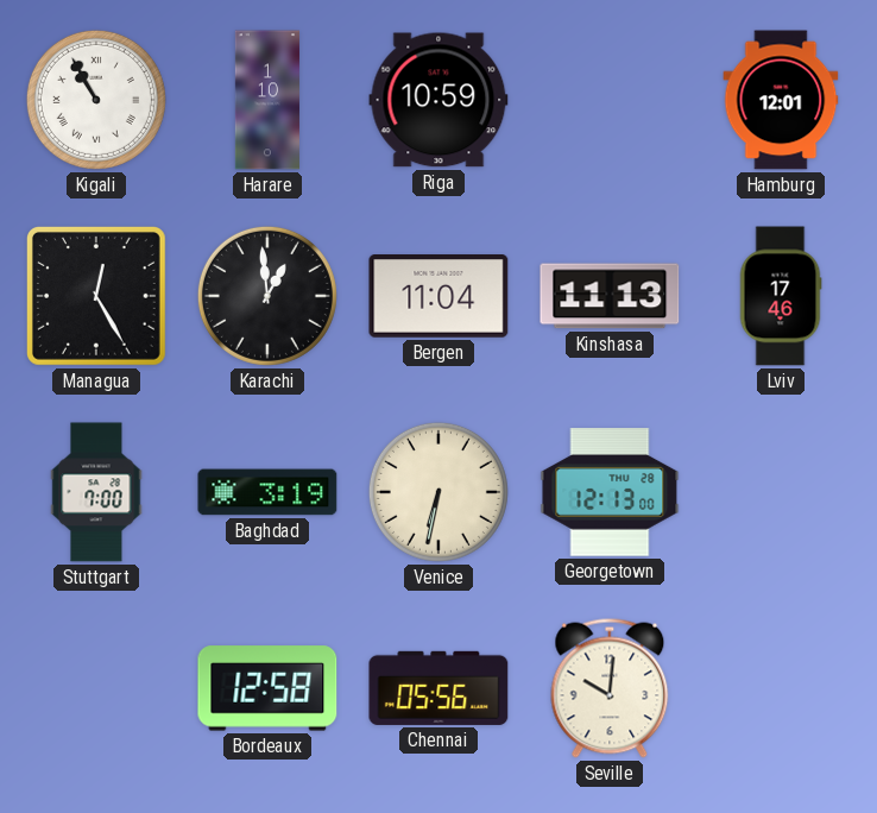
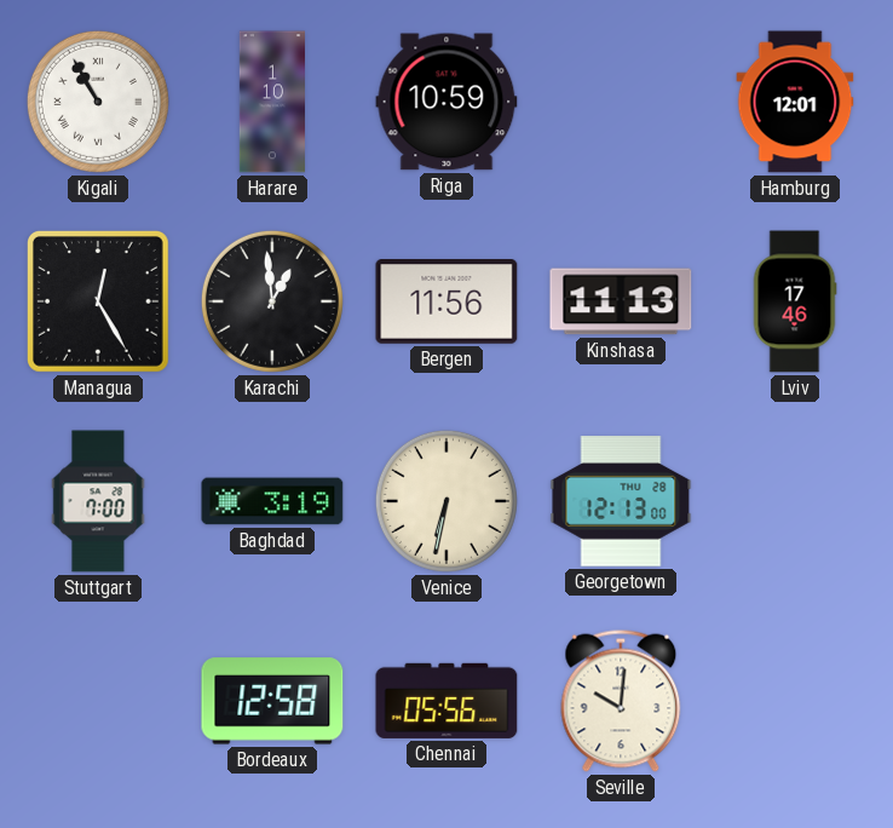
Bergen: 11:04 -> 11:56 (447, 303)
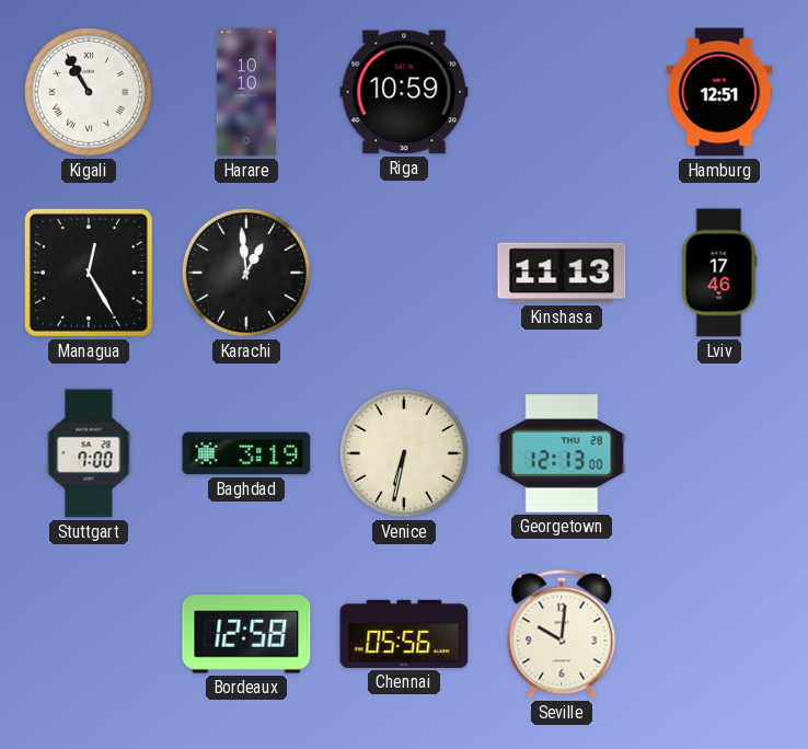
Harare: 1:10 -> 10:10 (246, 92)
Hamburg: 12:01 -> 12:51 (719, 92)
Bergen: 11:56 -> none (447, 303)
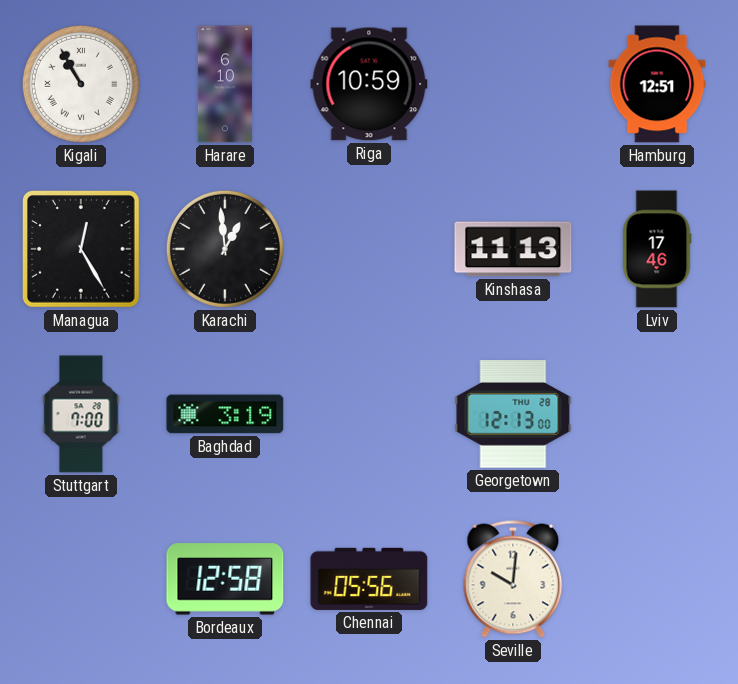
Harare: 10:10 -> 6:10 (225, 84)
Venice: 6:32 -> none (404, 453)
